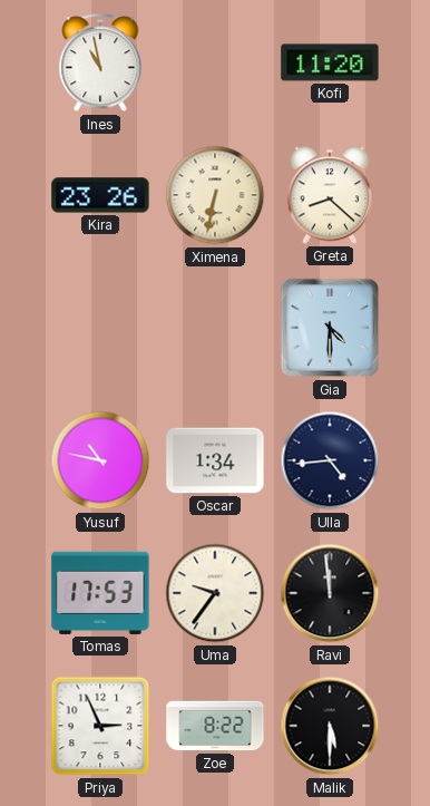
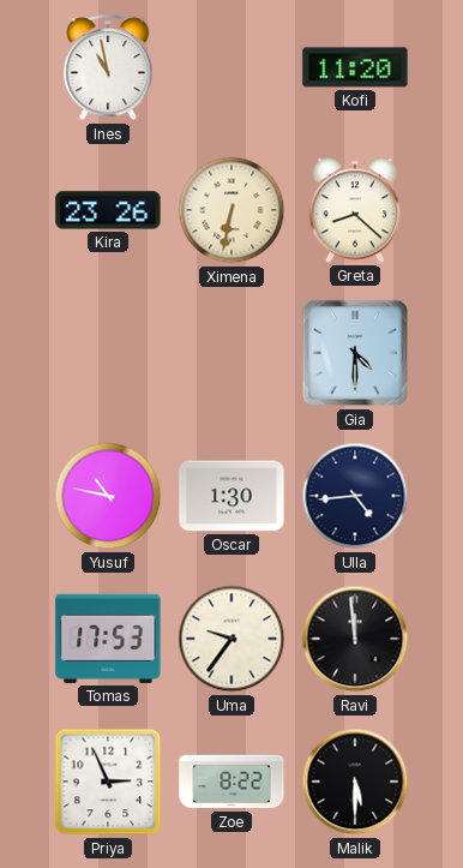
Oscar: 1:34 -> 1:30 (231, 496)
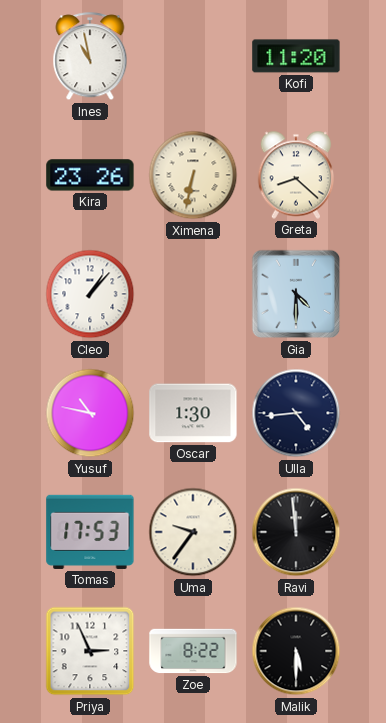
Cleo: none -> 1:07 (90, 294)
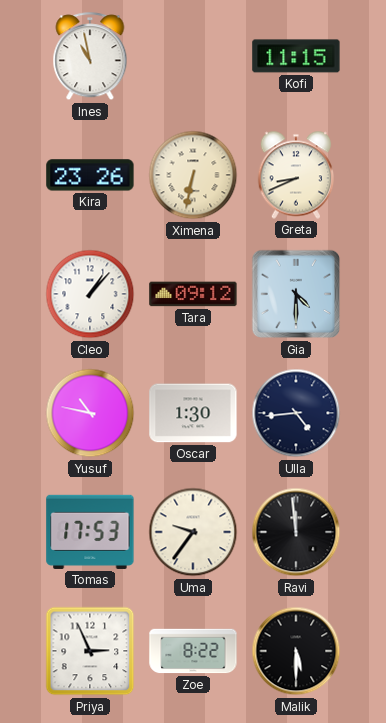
Kofi: 11:20 -> 11:15 (296, 56)
Greta: 8:22 -> 8:41 (296, 175)
Tara: none -> 09:12 (193, 294)
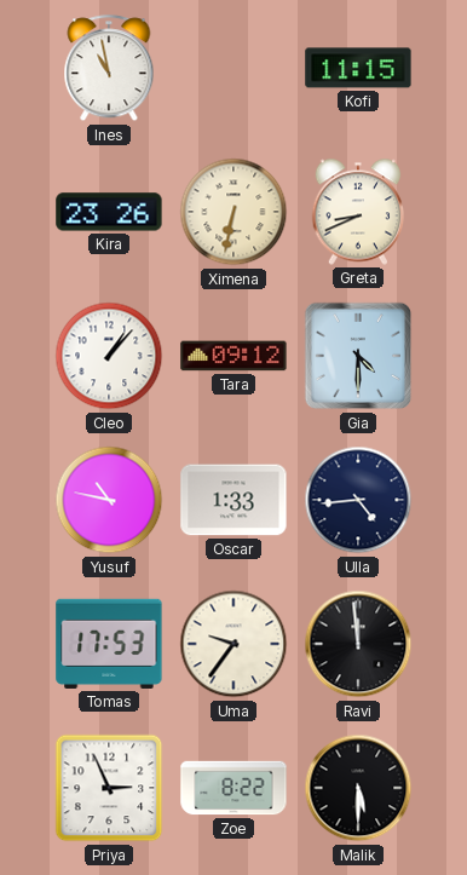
Oscar: 1:30 -> 1:33 (234, 500)
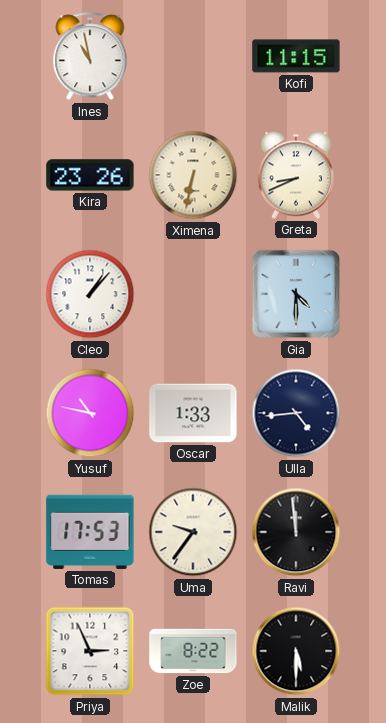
Tara: 09:12 -> none (234, 356)
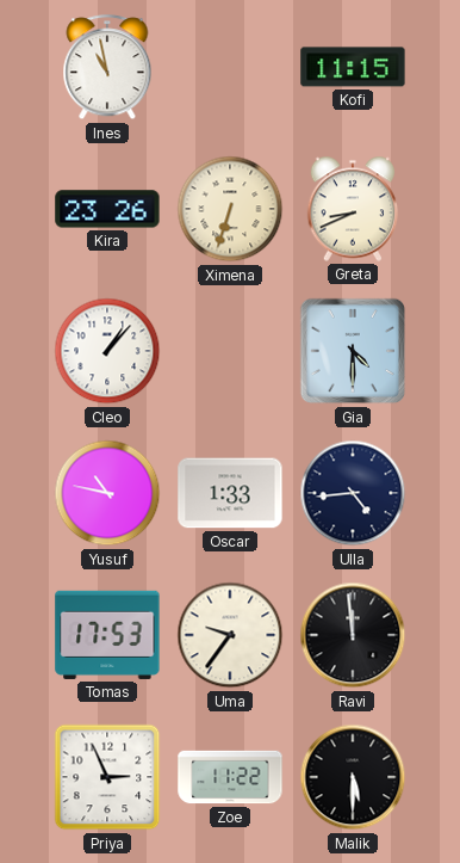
Ximena: 6:32 -> 6:33 (230, 209)
Zoe: 8:22 -> 11:22 (230, 777)
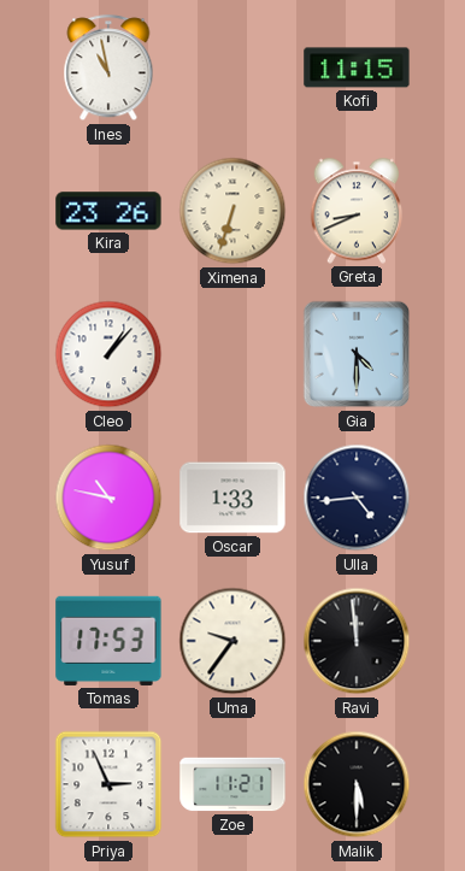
Zoe: 11:22 -> 11:21 (232, 784)
